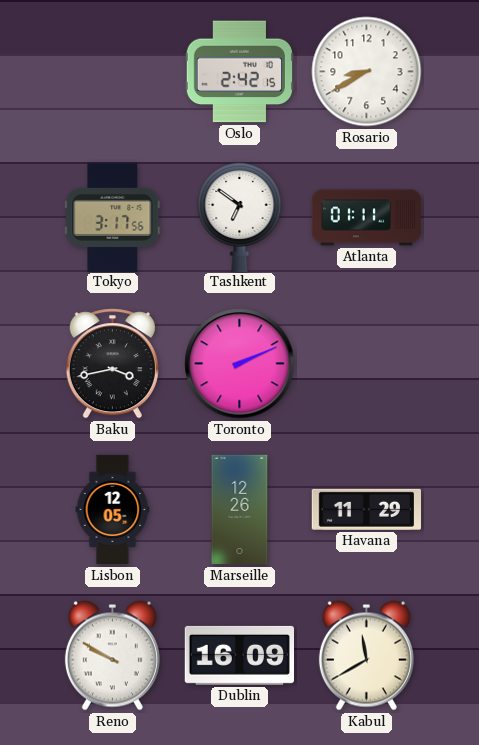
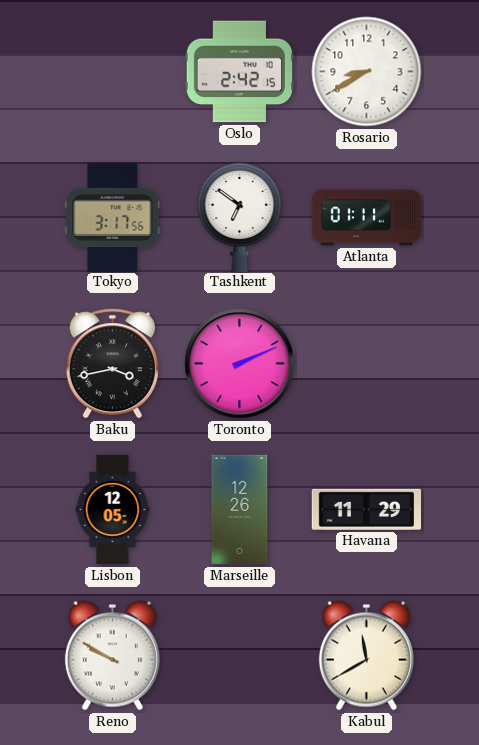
Dublin: 16:09 -> none (239, 655)
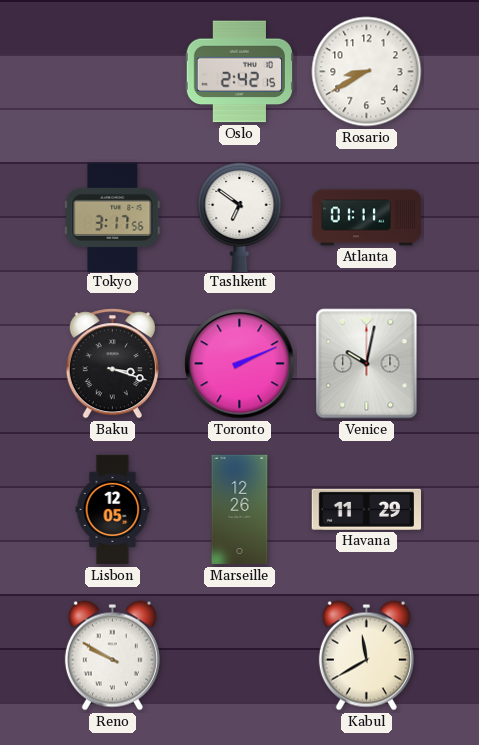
Baku: 3:43 -> 3:18 (112, 364)
Venice: none -> 10:02 (367, 364)
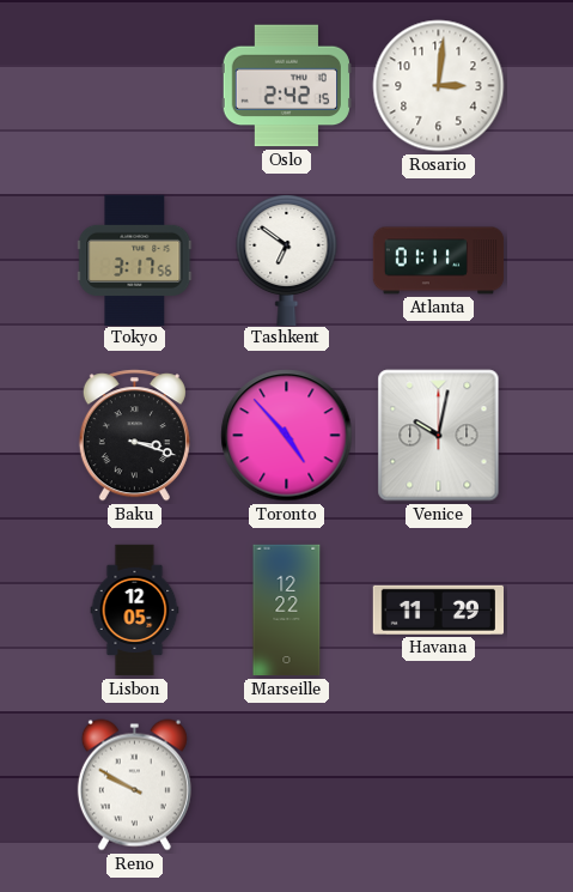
Rosario: 8:40 -> 3:01 (439, 86)
Toronto: 2:11 -> 4:53 (287, 436)
Marseille: 12:26 -> 12:22 (287, 611)
Kabul: 11:40 -> none (366, 656)
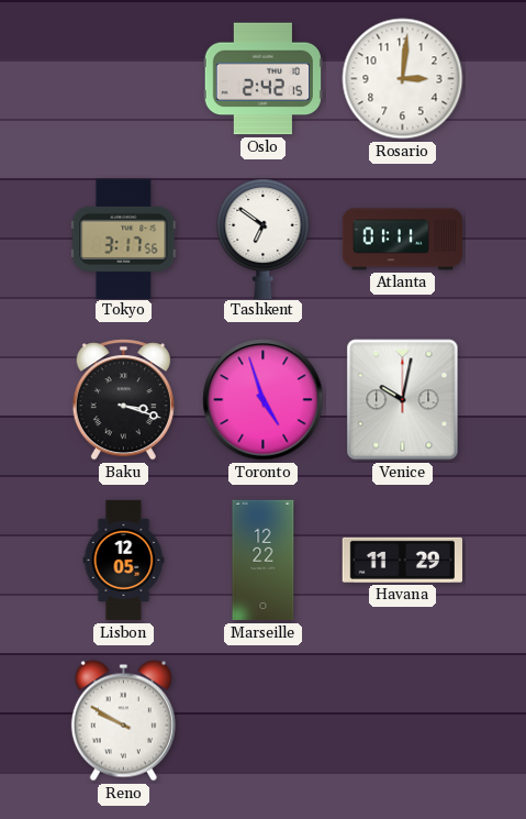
Toronto: 4:53 -> 4:57 (264, 400)
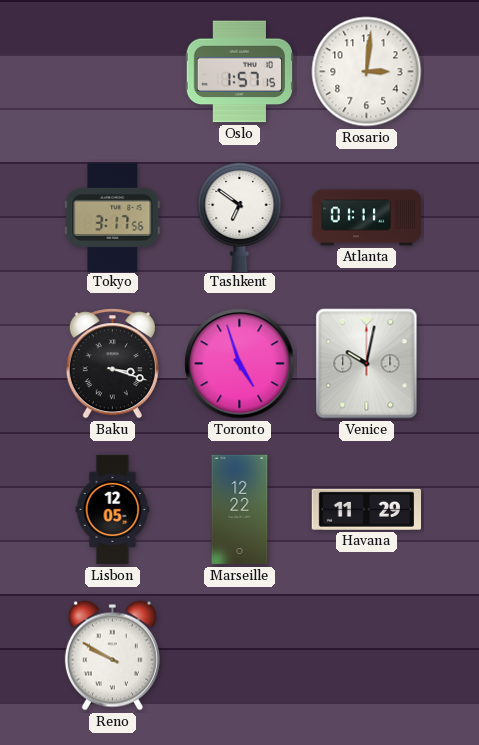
Oslo: 2:42 -> 1:57 (239, 72)
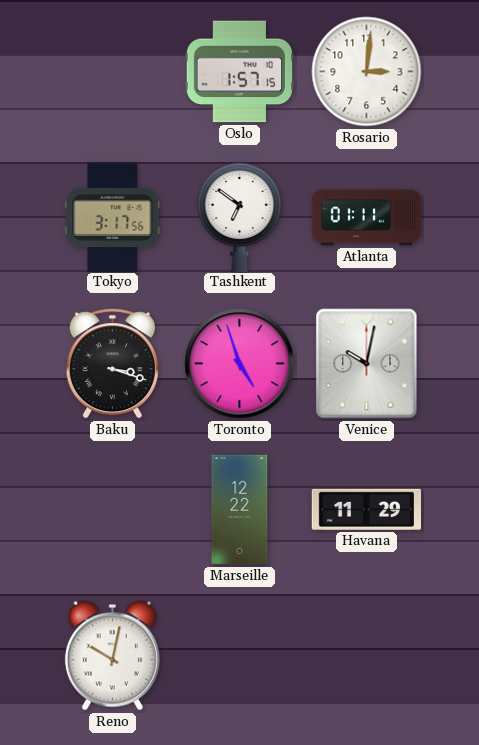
Lisbon: 12:05 -> none (113, 510)
Reno: 9:50 -> 10:02 (112, 656)
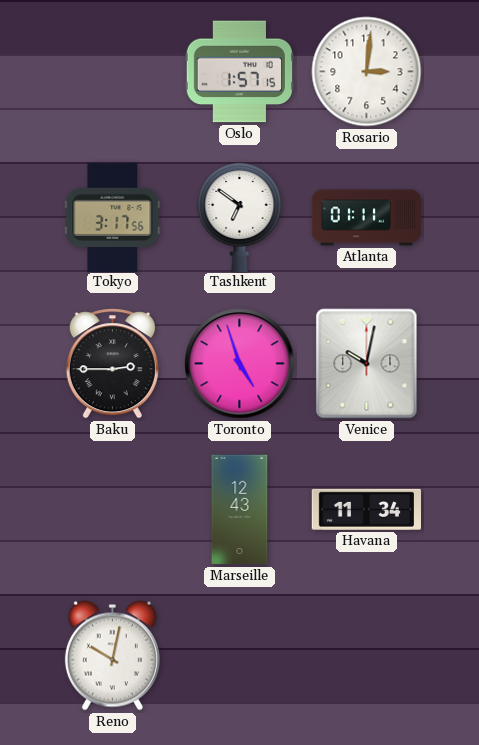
Baku: 3:18 -> 2:45 (112, 364)
Marseille: 12:22 -> 12:43 (240, 510)
Havana: 11:29 -> 11:34 (366, 509)
